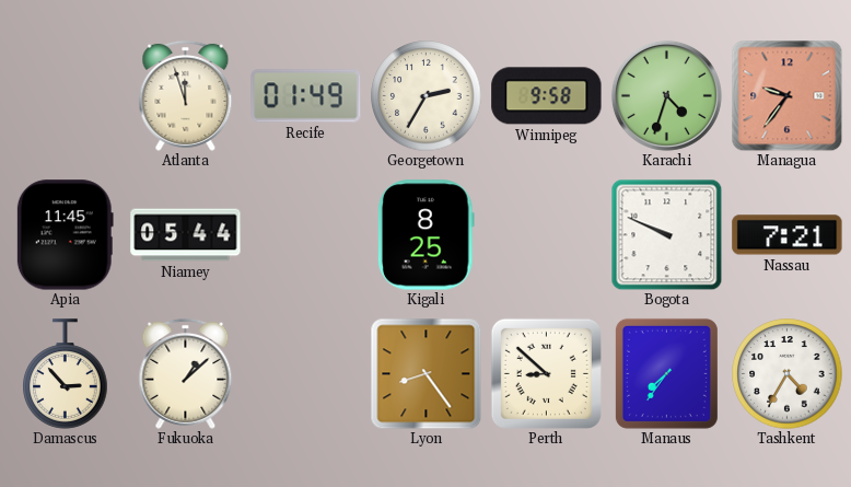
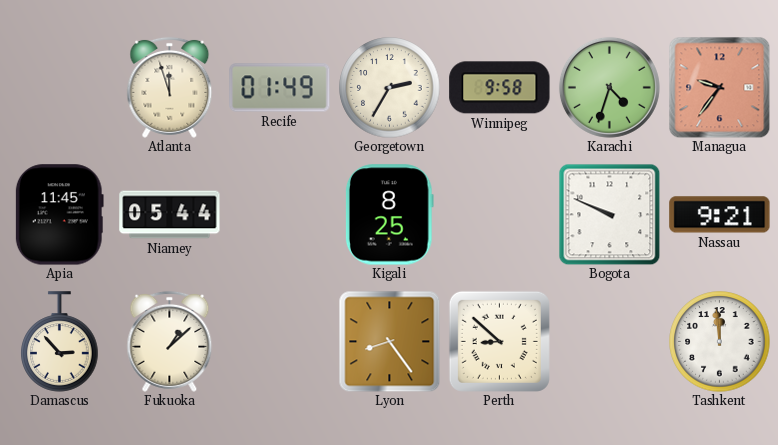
Nassau: 7:21 -> 9:21 (720, 215)
Manaus: 7:36 -> none (666, 373)
Tashkent: 4:35 -> 11:59 (720, 342)
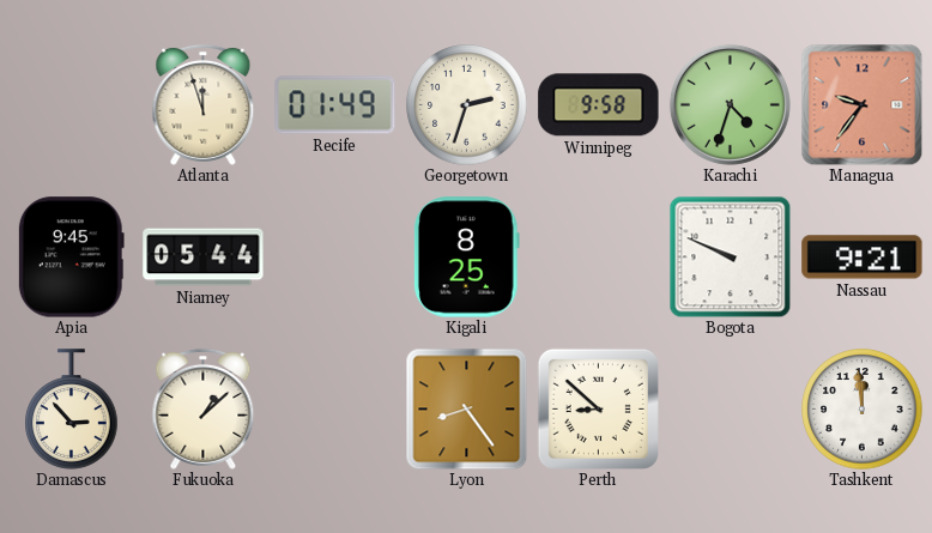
Georgetown: 2:35 -> 2:33 (467, 105)
Apia: 11:45 -> 9:45 (71, 258)
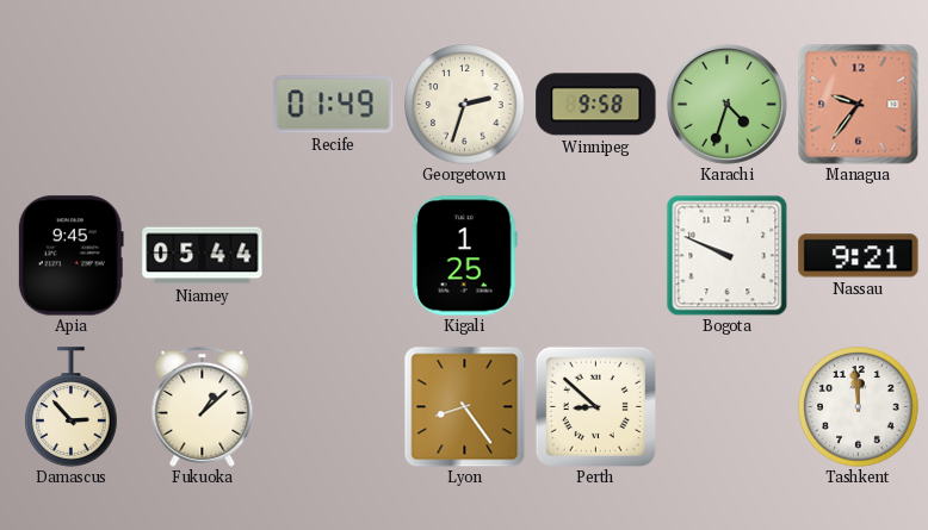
Atlanta: 11:57 -> none (204, 104)
Kigali: 8:25 -> 1:25 (464, 256)
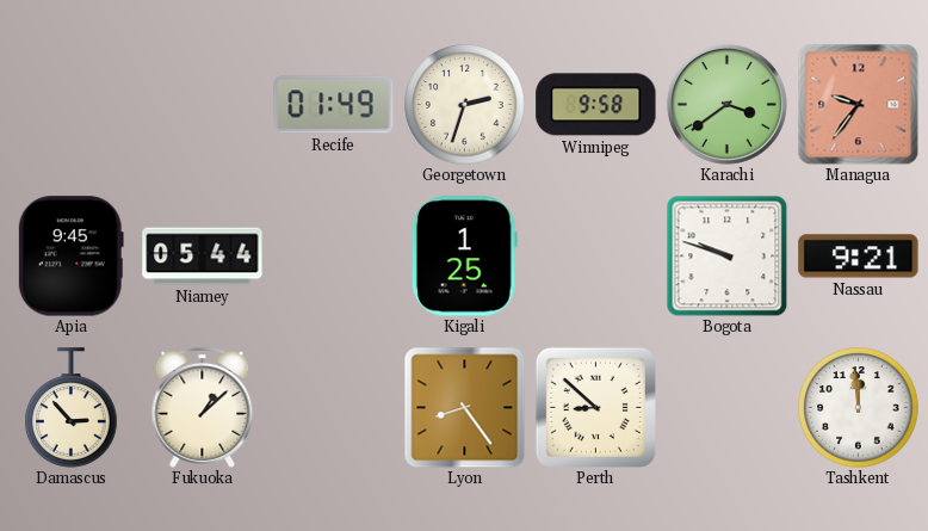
Karachi: 4:33 -> 3:39 (726, 104)
Bogota: 9:49 -> 9:48 (726, 255)
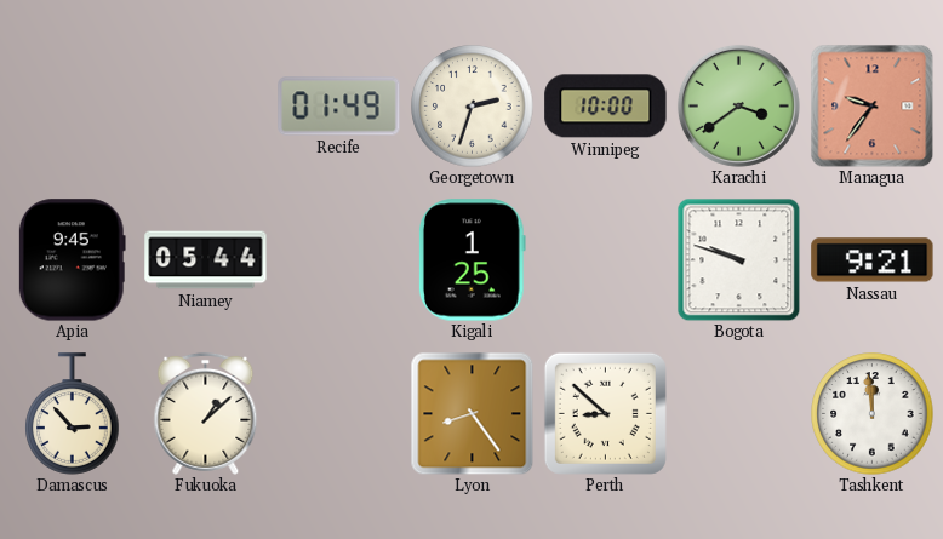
Winnipeg: 9:58 -> 10:00 (606, 107)
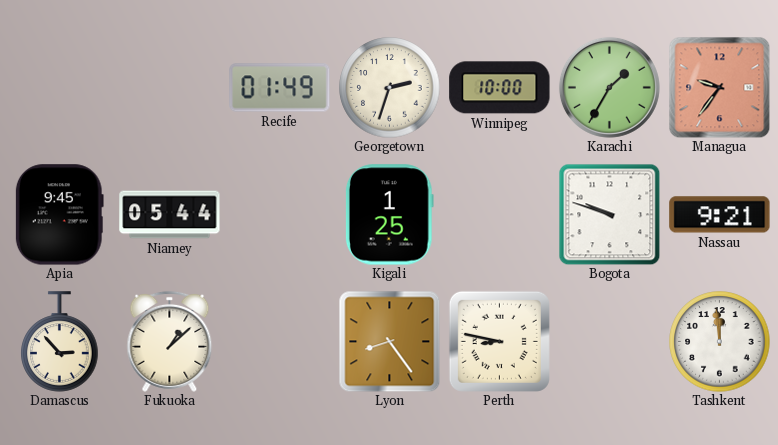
Karachi: 3:39 -> 1:35 (609, 87)
Perth: 8:52 -> 8:47 (499, 341)
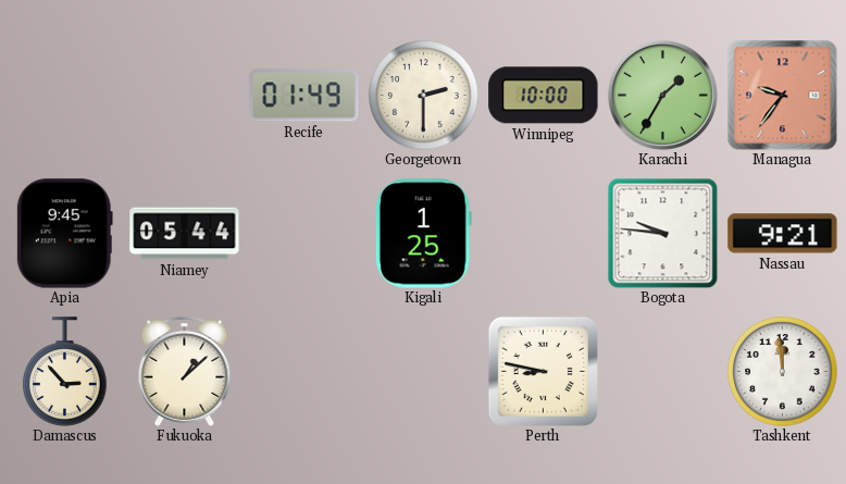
Georgetown: 2:33 -> 2:30 (424, 96)
Bogota: 9:48 -> 9:46 (662, 233)
Lyon: 8:24 -> none (389, 341)
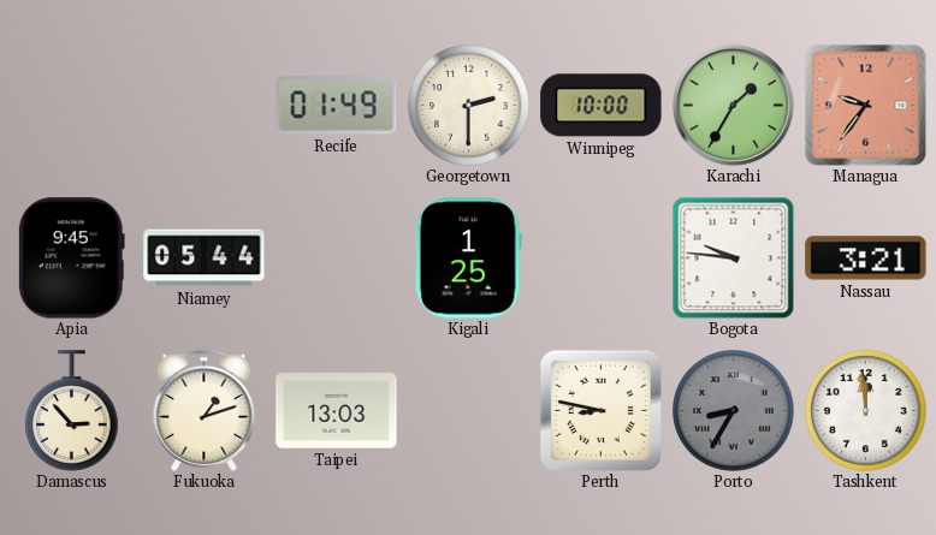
Nassau: 9:21 -> 3:21 (866, 258)
Fukuoka: 1:08 -> 1:12 (205, 410)
Taipei: none -> 13:03 (337, 411)
Porto: none -> 8:35 (734, 411)
